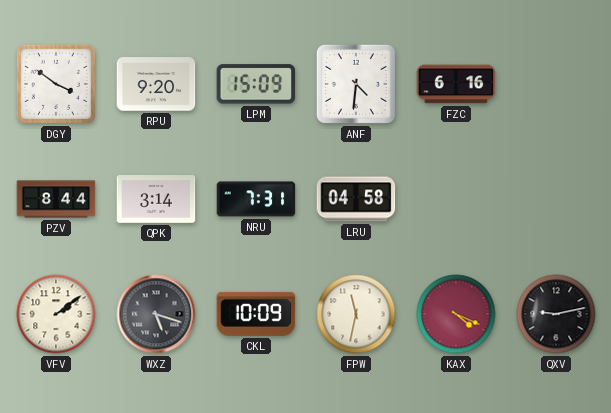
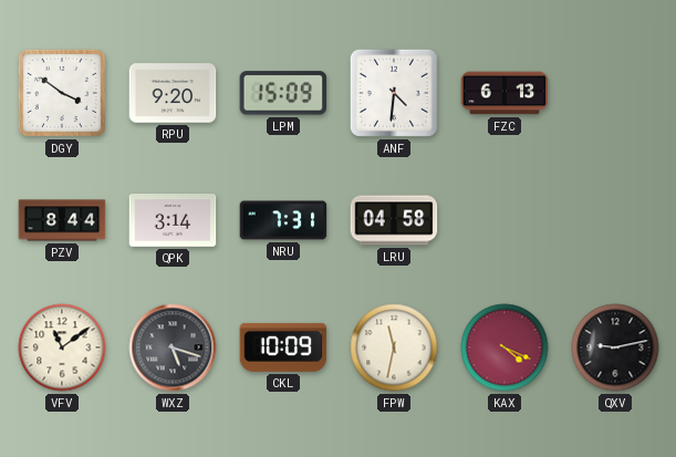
FZC: 6:16 -> 6:13 (505, 93)
VFV: 2:09 -> 11:09 (62, 347)
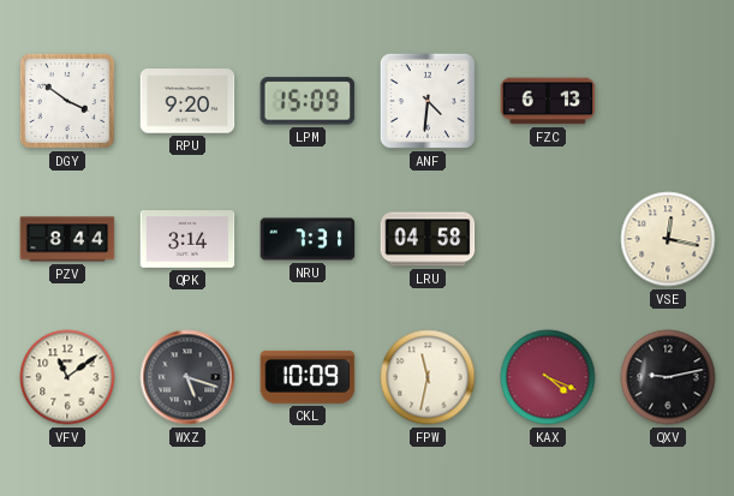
VSE: none -> 12:17 (668, 239)
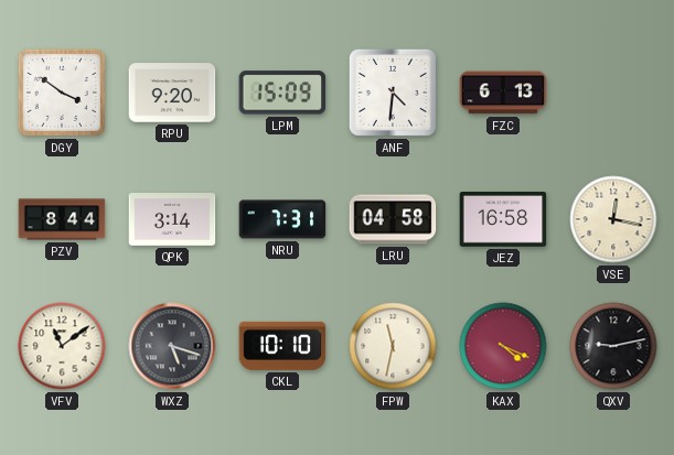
JEZ: none -> 16:58 (503, 220)
CKL: 10:09 -> 10:10 (282, 346)
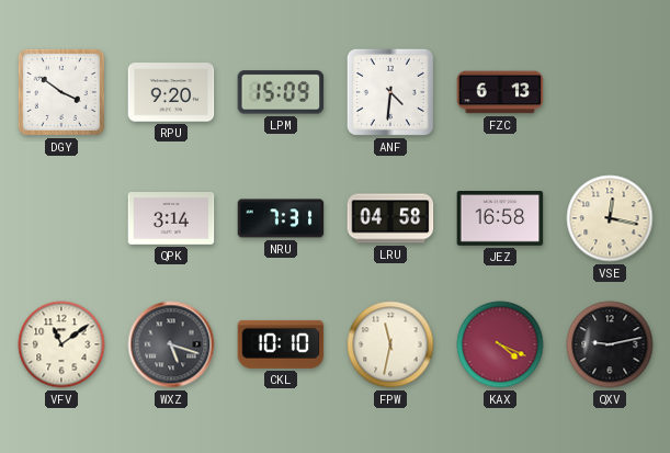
PZV: 8:44 -> none (62, 219)
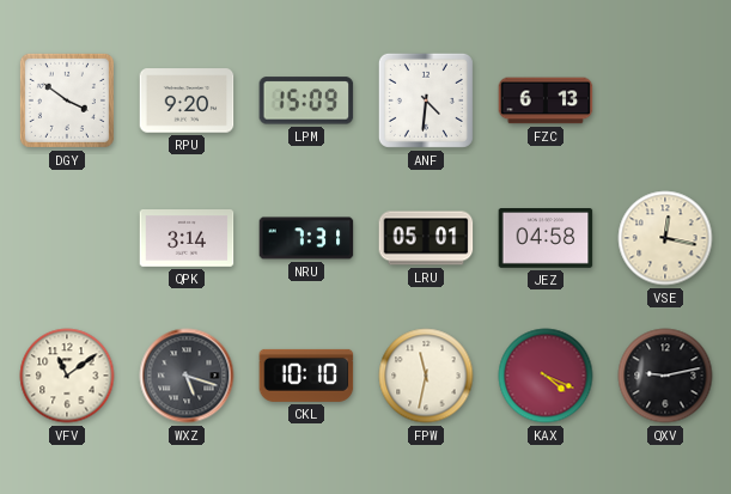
LRU: 04:58 -> 05:01 (426, 238)
JEZ: 16:58 -> 04:58 (546, 239)
